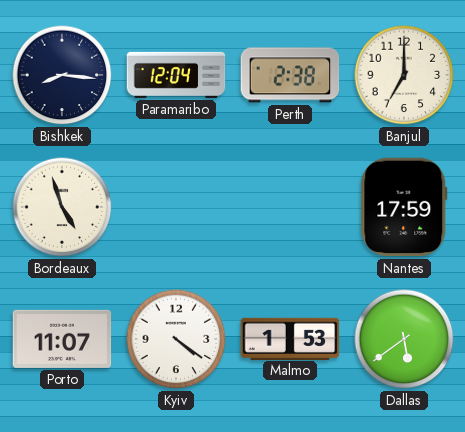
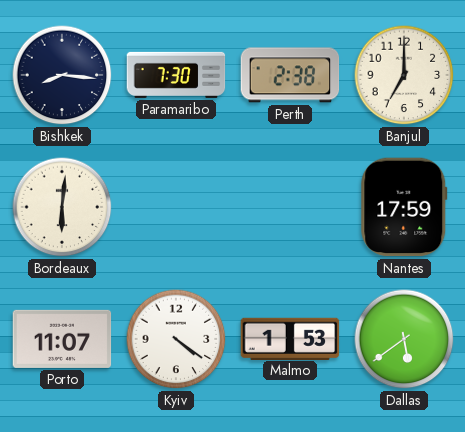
Paramaribo: 12:04 -> 7:30 (176, 75)
Bordeaux: 4:57 -> 6:01 (62, 207)
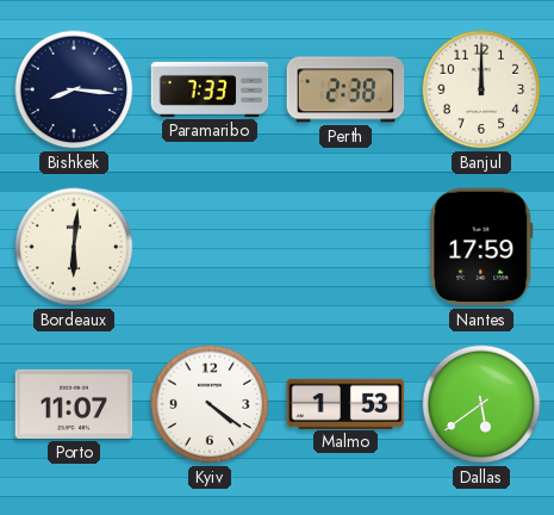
Paramaribo: 7:30 -> 7:33 (210, 89)
Banjul: 7:00 -> 12:00 (481, 89)
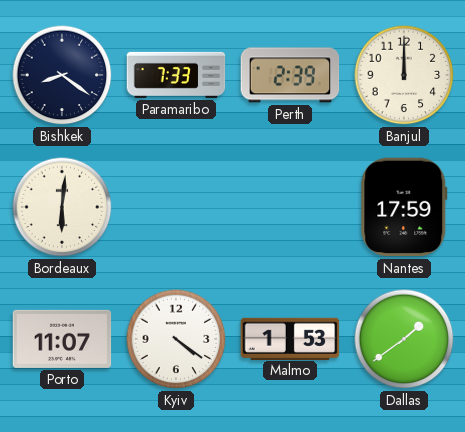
Bishkek: 8:16 -> 8:21 (62, 75)
Perth: 2:38 -> 2:39 (290, 75)
Dallas: 5:39 -> 1:39 (404, 339)
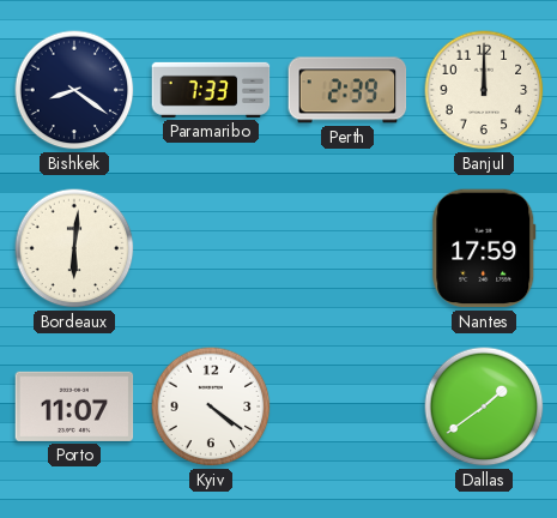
Malmo: 1:53 -> none (290, 338)
